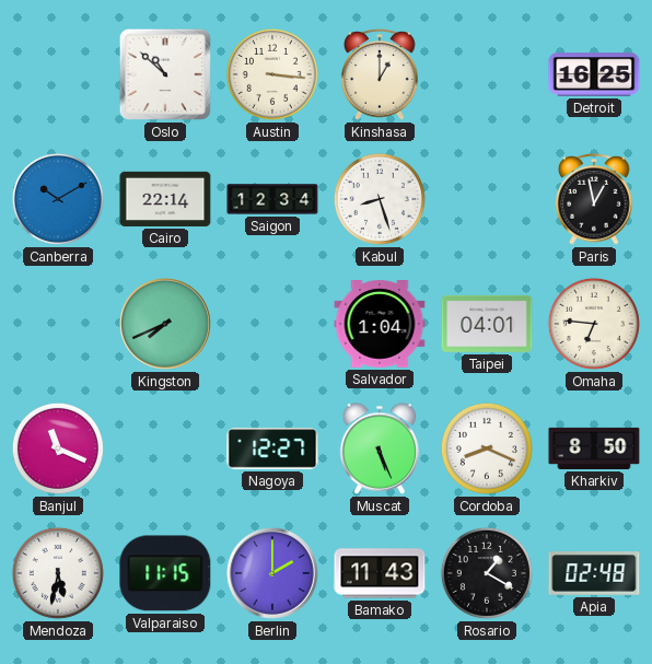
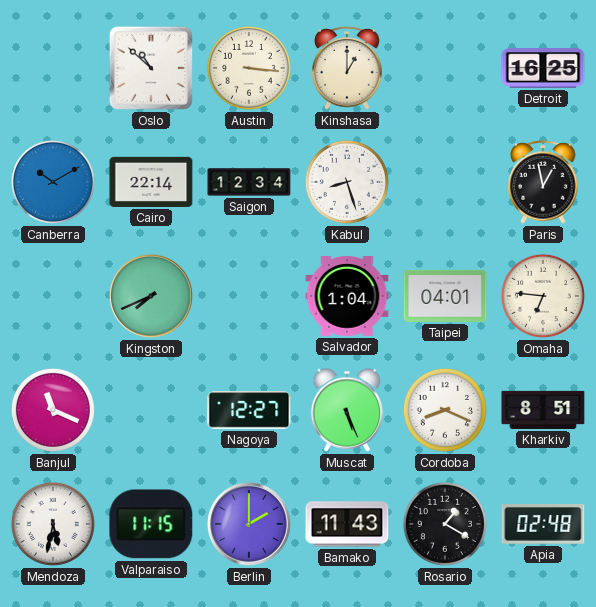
Kharkiv: 8:50 -> 8:51 (543, 410)
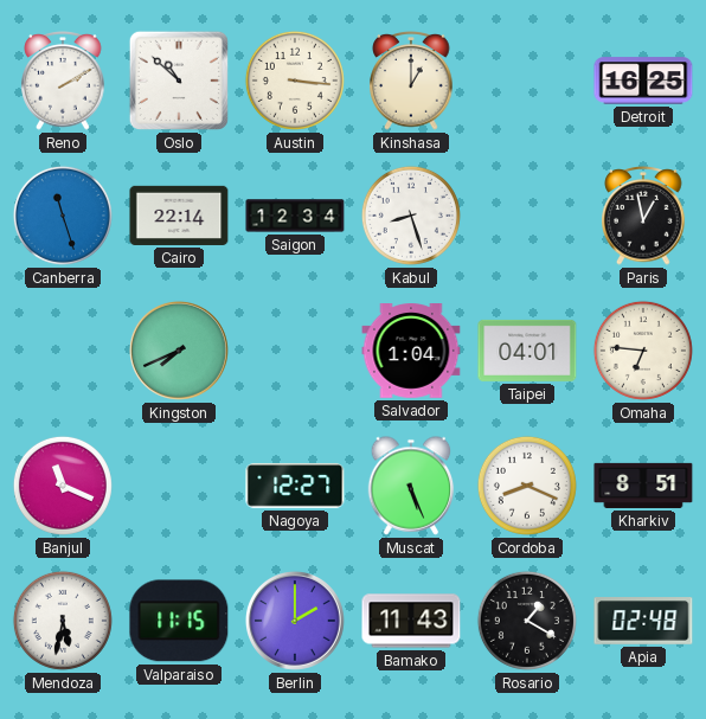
Reno: none -> 2:10 (63, 81)
Canberra: 10:10 -> 11:27 (63, 216)
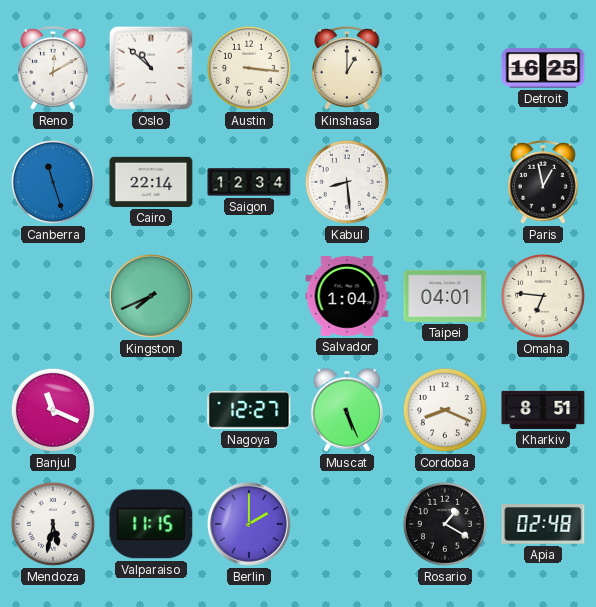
Reno: 2:10 -> 12:10 (53, 68)
Kabul: 8:27 -> 8:29 (347, 182)
Bamako: 11:43 -> none (411, 621)
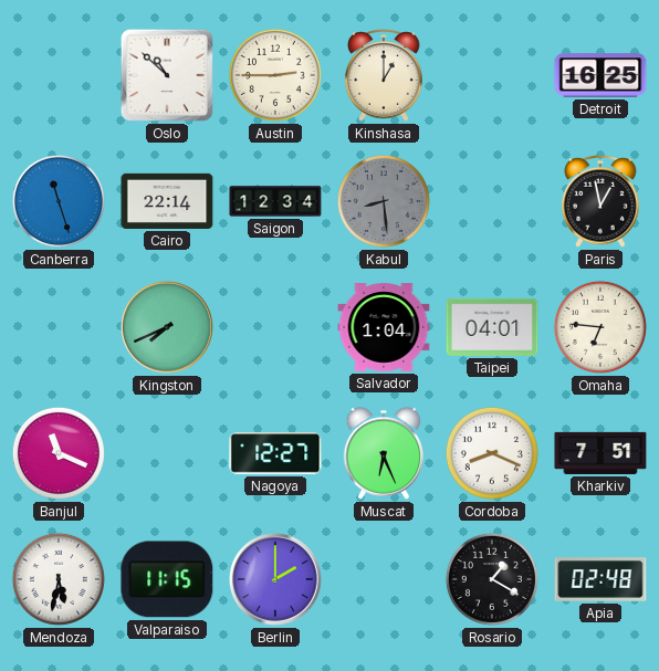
Reno: 12:10 -> none (53, 68)
Austin: 3:16 -> 2:45 (275, 75)
Kabul dial: white -> grey (384, 201)
Muscat: 5:26 -> 6:26 (384, 453)
Kharkiv: 8:51 -> 7:51 (600, 453)
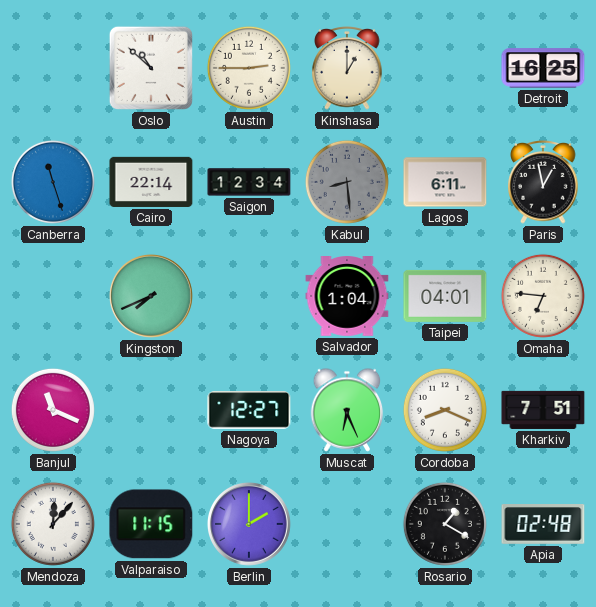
Lagos: none -> 6:11 (445, 182)
Mendoza: 5:32 -> 12:07 (53, 524)
